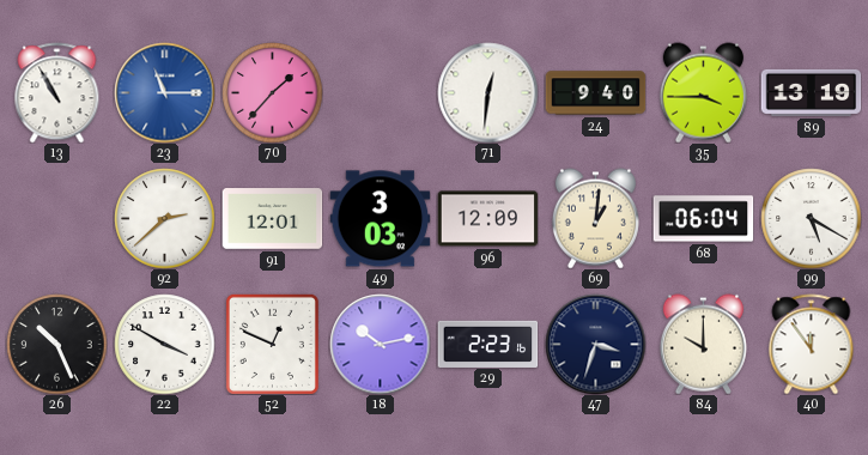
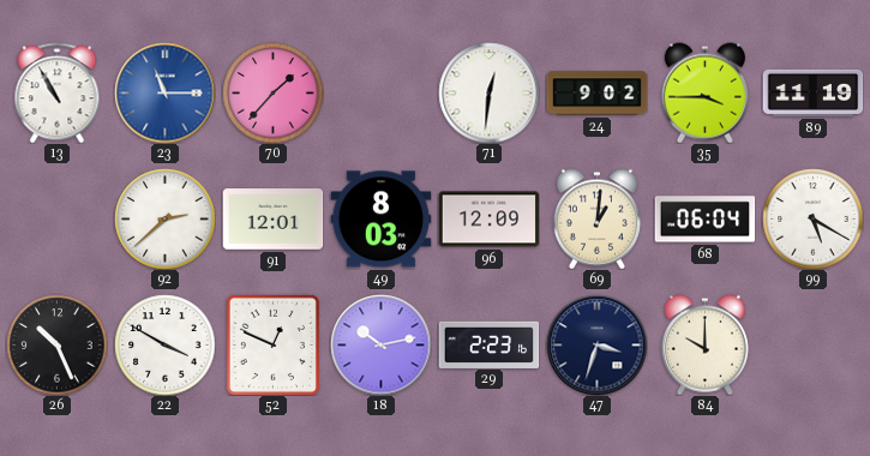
24: 9:40 -> 9:02 (596, 94)
89: 13:19 -> 11:19 (812, 92)
49: 3:03 -> 8:03 (380, 220)
40: 11:54 -> none (812, 344)
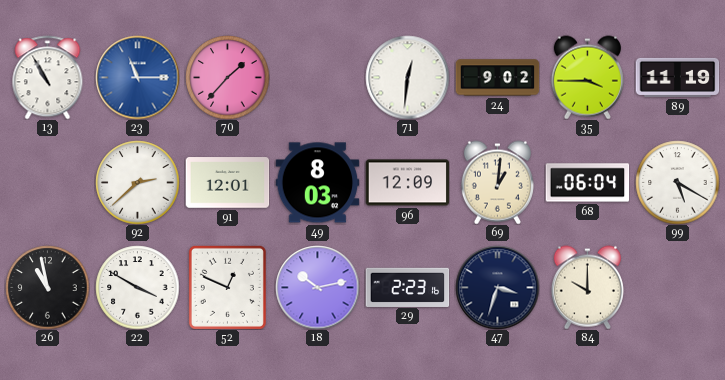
26: 10:26 -> 10:58 (47, 287)
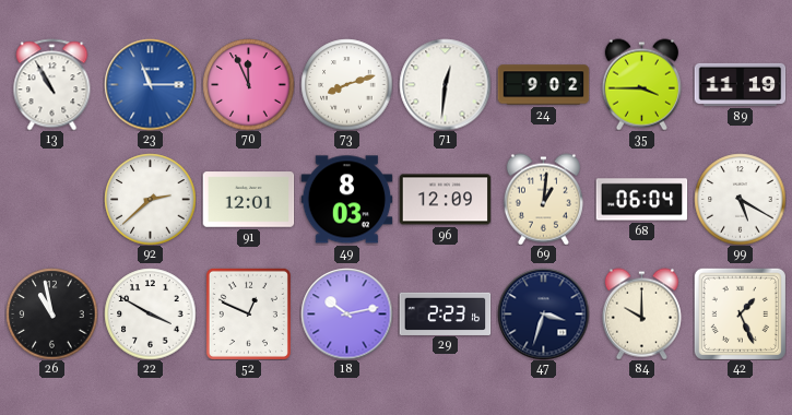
70: 1:37 -> 11:56 (248, 84)
73: none -> 8:12 (346, 84)
42: none -> 1:26 (740, 313)
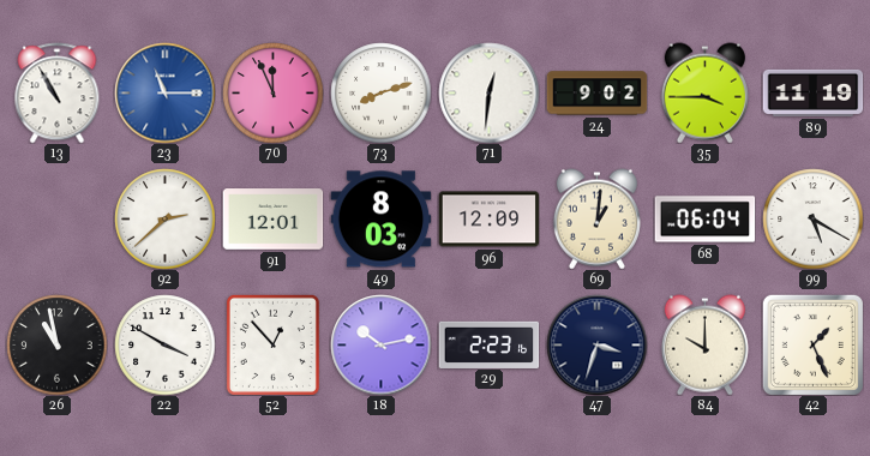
52: 12:49 -> 12:53 (272, 344)
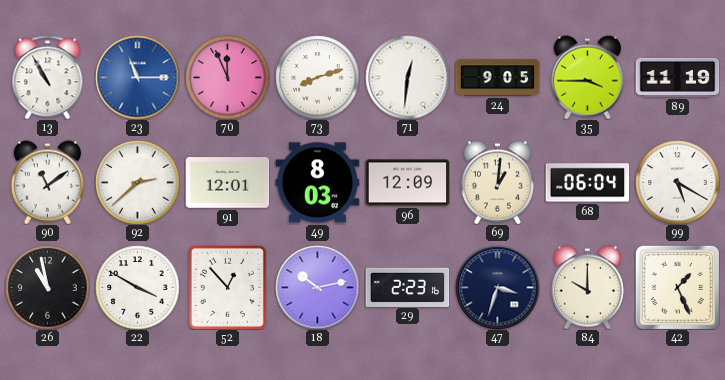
24: 9:02 -> 9:05 (497, 78)
90: none -> 11:09 (47, 182)
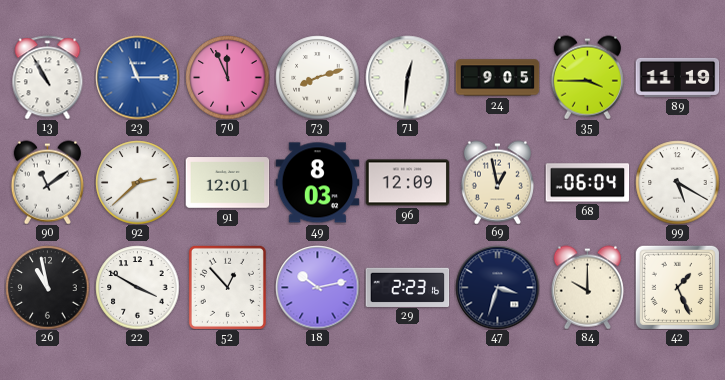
69: 1:01 -> 12:58 (497, 182)
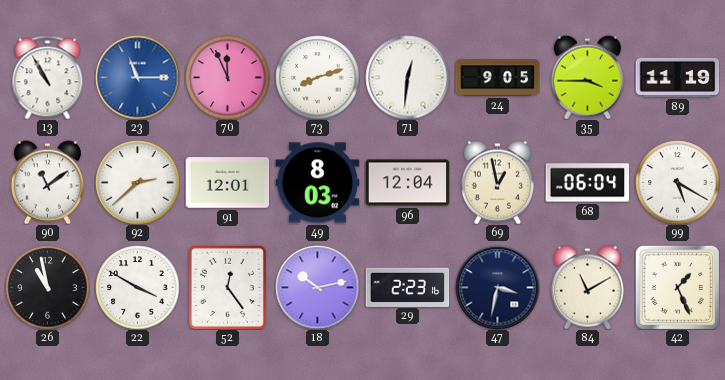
96: 12:09 -> 12:04 (407, 183)
52: 12:53 -> 12:24 (227, 287)
47: 3:33 -> 3:32 (497, 287)
84: 10:00 -> 11:10 (587, 287)
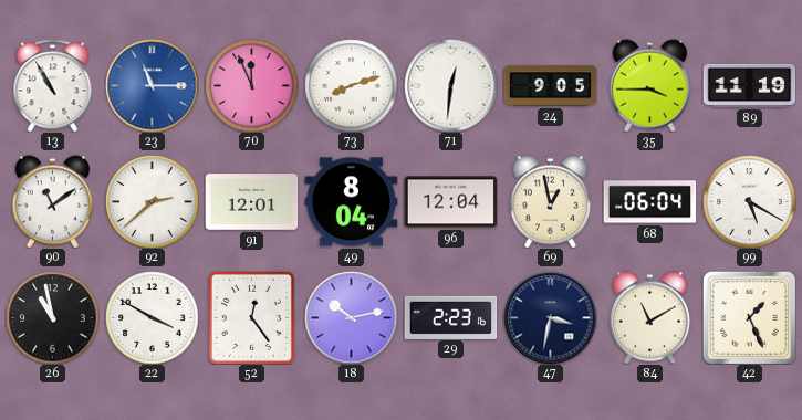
49: 8:03 -> 8:04 (351, 202)
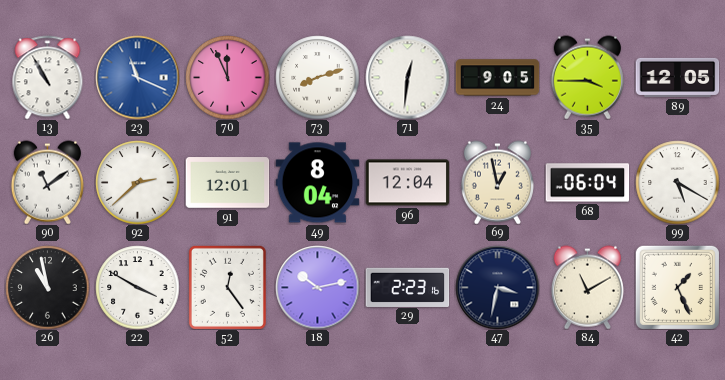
23: 11:15 -> 11:19 (137, 77)
89: 11:19 -> 12:05 (677, 77)
